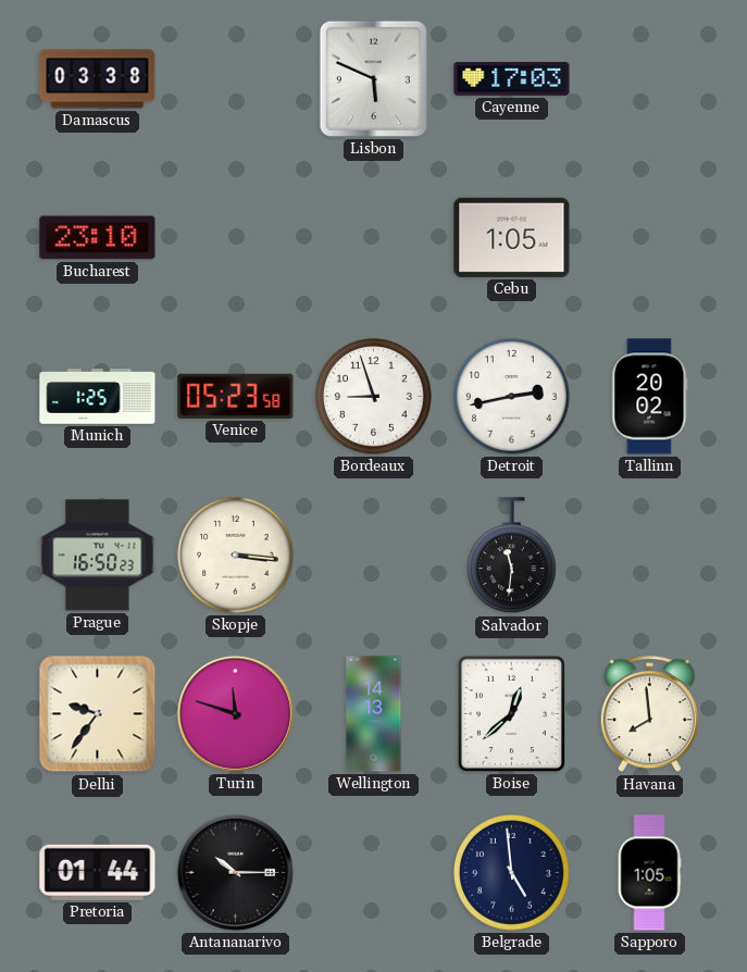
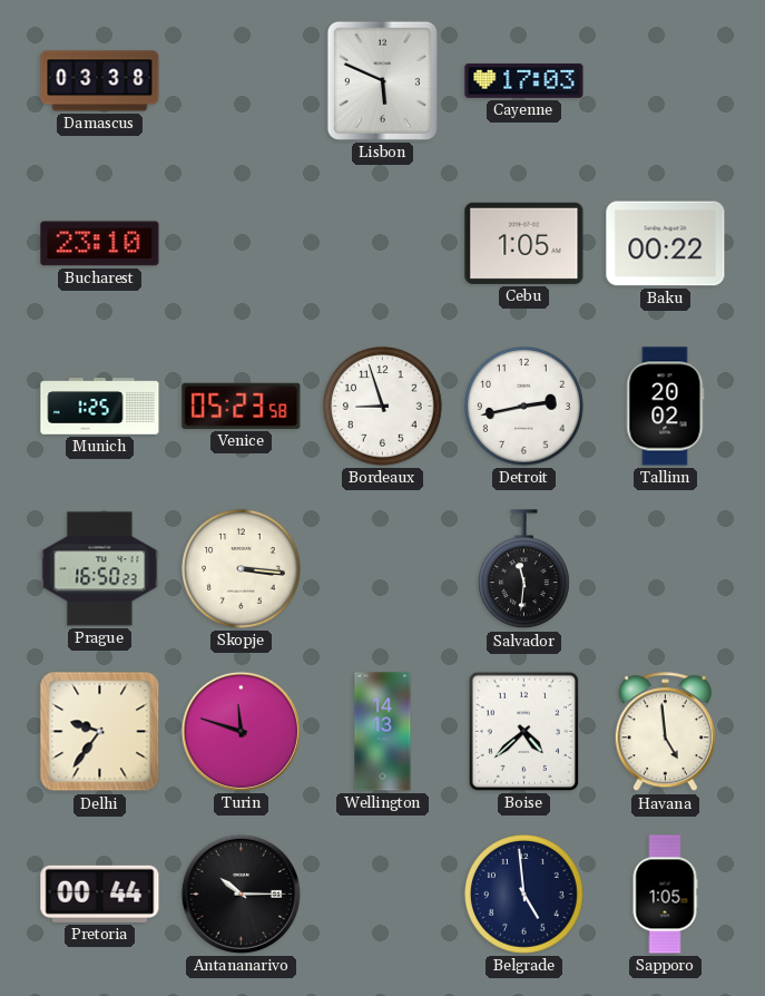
Baku: none -> 00:22 (666, 244)
Boise: 12:38 -> 4:38 (523, 731)
Havana: 7:59 -> 4:59 (665, 732)
Pretoria: 01:44 -> 00:44 (100, 894)
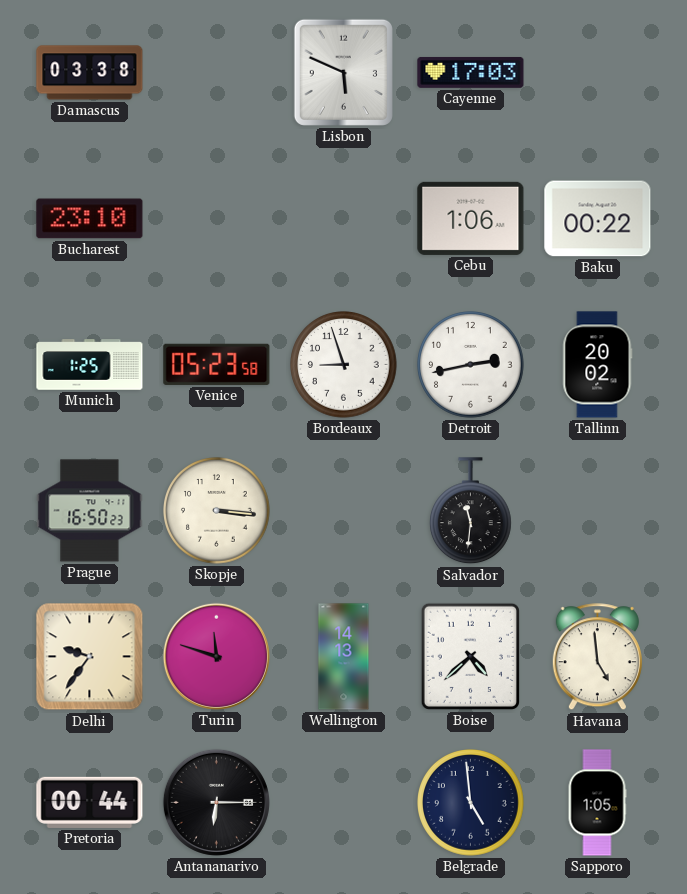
Cebu: 1:05 -> 1:06 (471, 218)
Antananarivo: 10:15 -> 6:15 (216, 802)
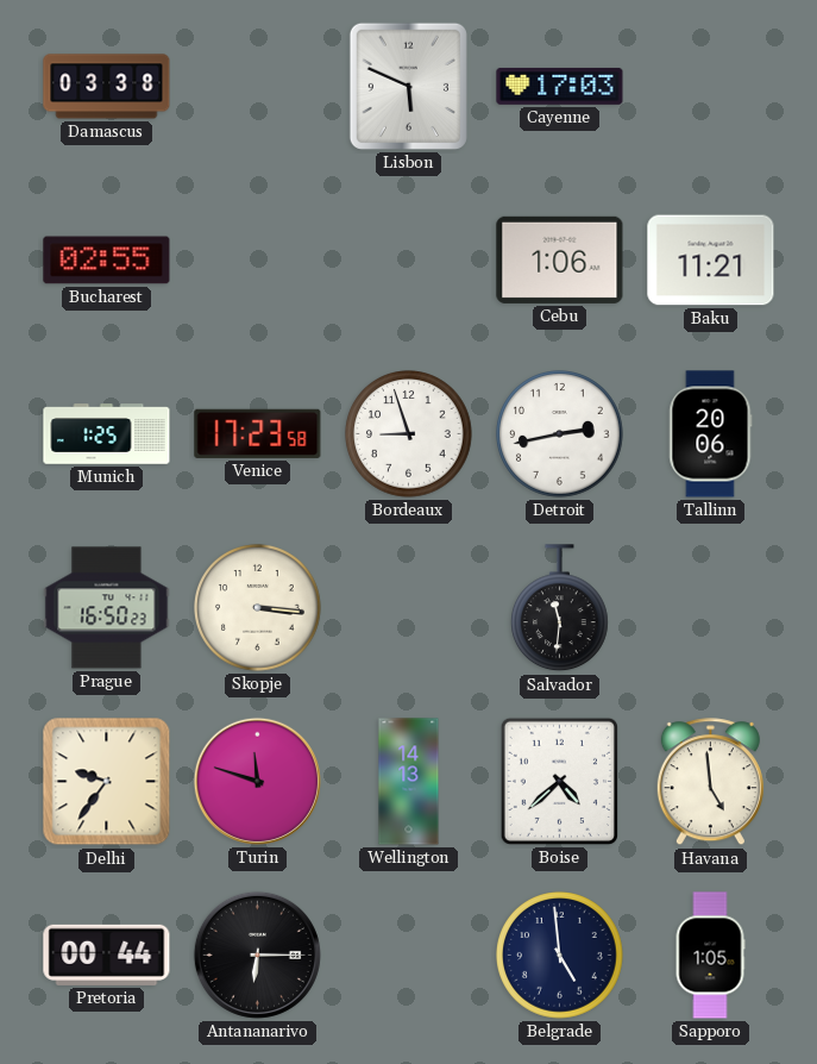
Bucharest: 23:10 -> 02:55 (107, 261)
Baku: 00:22 -> 11:21 (711, 261)
Venice: 05:23 -> 17:23 (258, 433)
Tallinn: 20:02 -> 20:06 (711, 434)
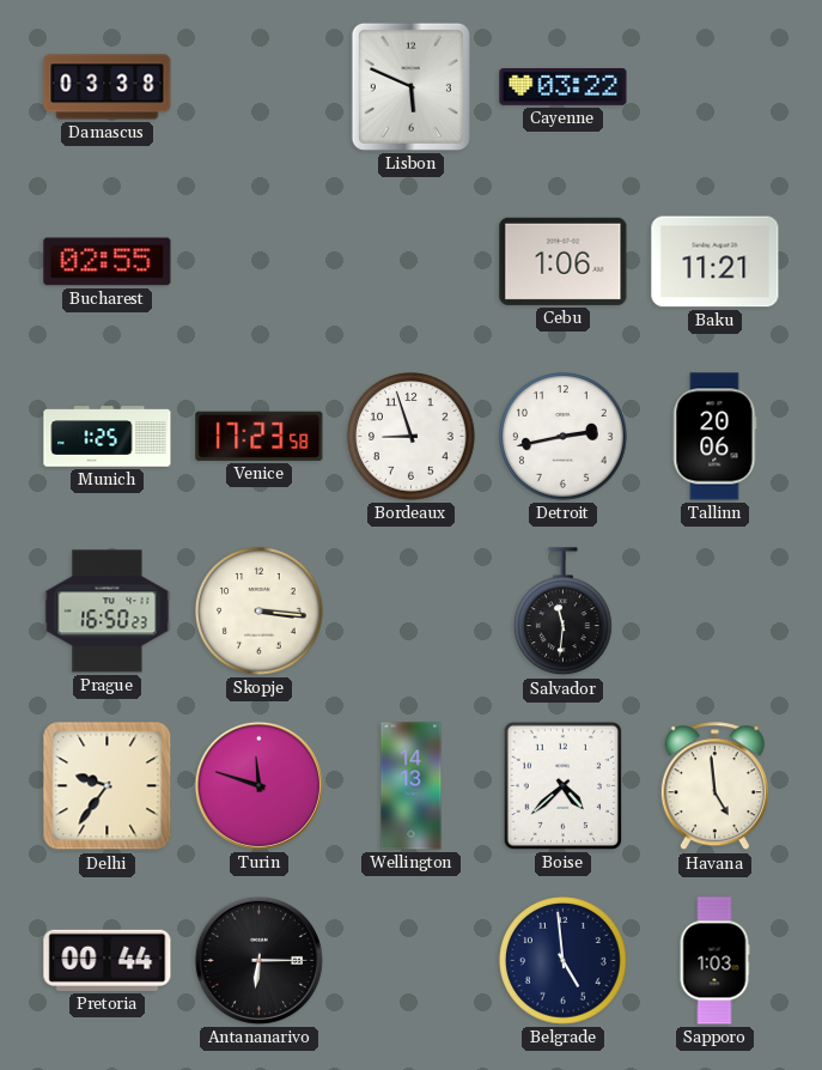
Cayenne: 17:03 -> 03:22 (564, 86)
Sapporo: 1:05 -> 1:03 (714, 961)
